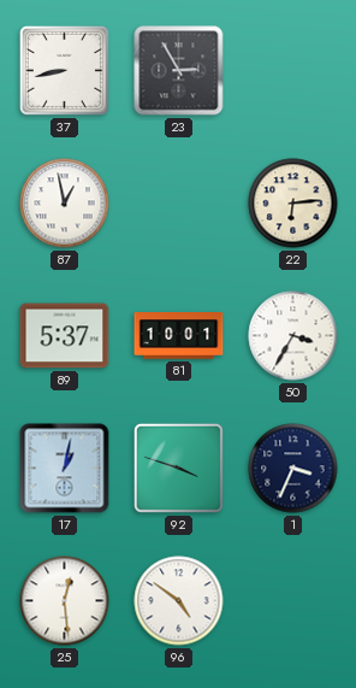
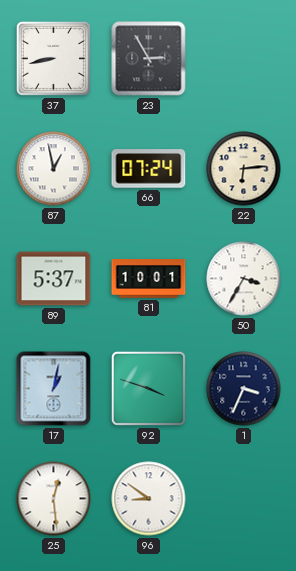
66: none -> 07:24 (149, 169)
96: 4:51 -> 8:51 (149, 499)
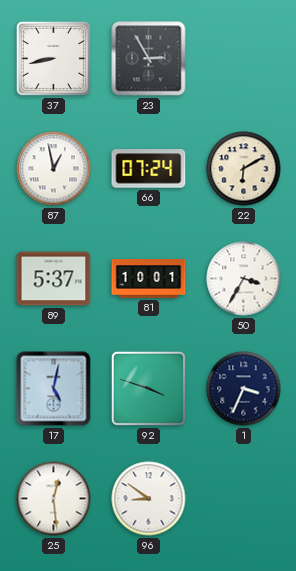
22: 6:14 -> 6:10 (244, 169)
17: 1:02 -> 5:02 (54, 389)
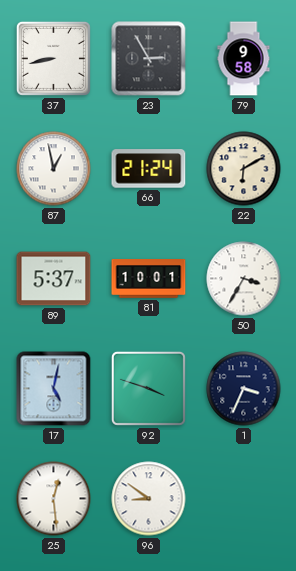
79: none -> 9:58 (244, 59)
66: 07:24 -> 21:24 (149, 169)
